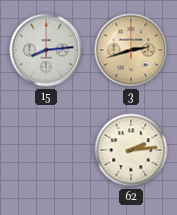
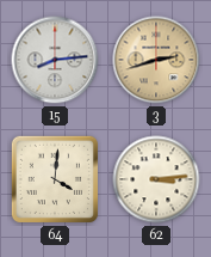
64: none -> 4:01 (55, 179)
62: 2:14 -> 3:14 (156, 179)
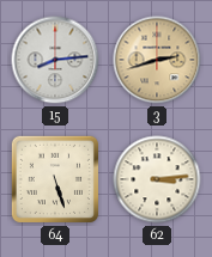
64: 4:01 -> 5:27 (55, 179)
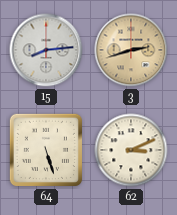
62: 3:14 -> 3:11 (131, 150)
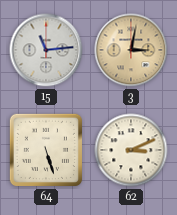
15: 8:14 -> 11:14 (46, 50)
3: 2:42 -> 3:02 (131, 50)
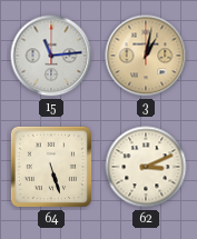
3: 3:02 -> 1:02 (146, 56)
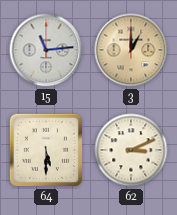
3: 1:02 -> 1:00 (131, 50)
64: 5:27 -> 5:30 (46, 150)
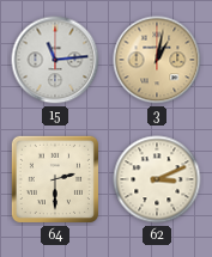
3: 1:00 -> 1:02 (157, 60)
64: 5:30 -> 2:30 (55, 179)
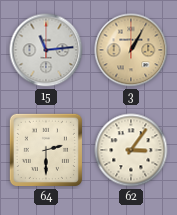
3: 1:02 -> 1:05 (131, 50)
62: 3:11 -> 3:06 (131, 150)
